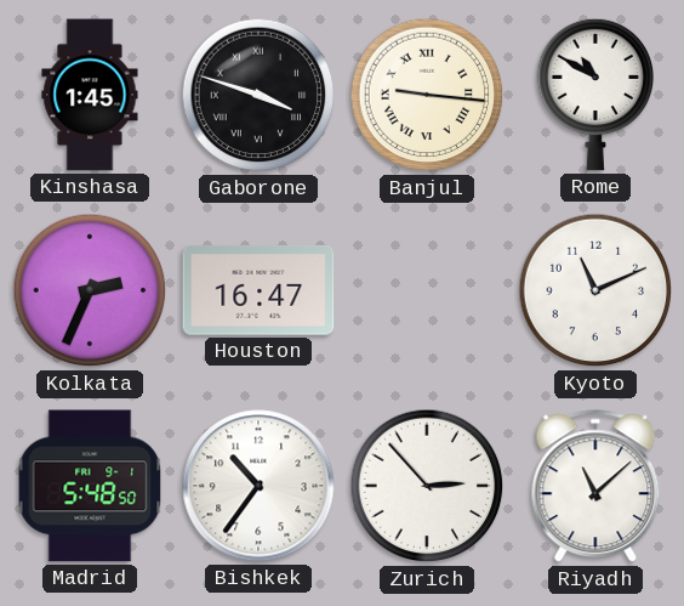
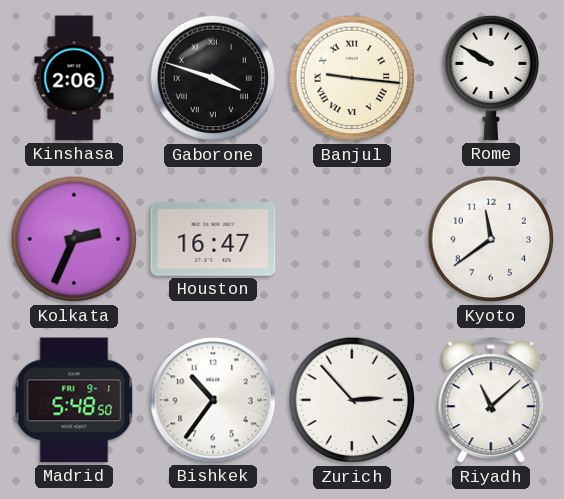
Kinshasa: 1:45 -> 2:06 (74, 78)
Rome: 10:50 -> 9:50 (491, 78)
Kyoto: 11:11 -> 11:39 (491, 239)
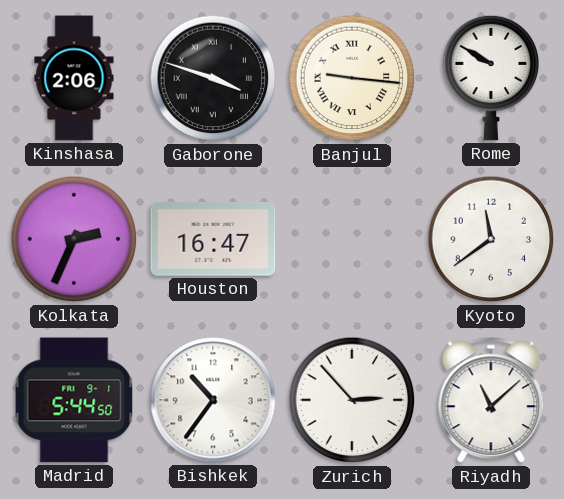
Madrid: 5:48 -> 5:44 (74, 400)
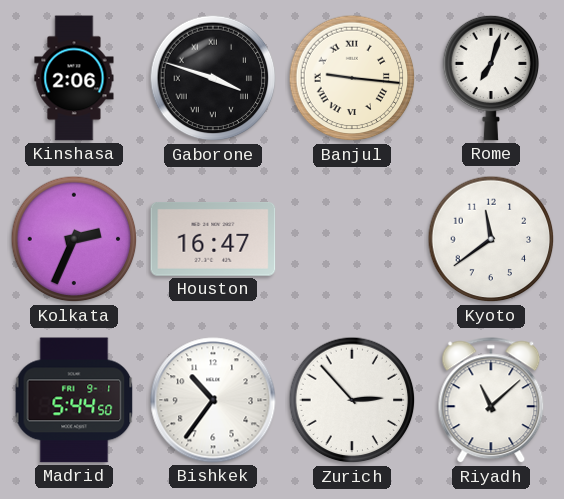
Rome: 9:50 -> 7:03 (491, 78)
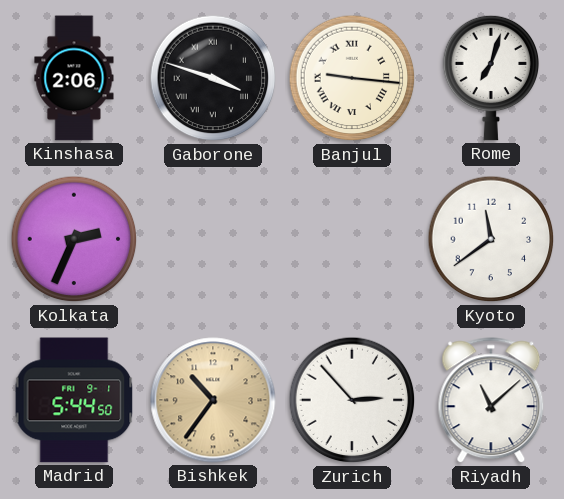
Houston: 16:47 -> none (213, 240)
Bishkek dial: white -> champagne (213, 400)
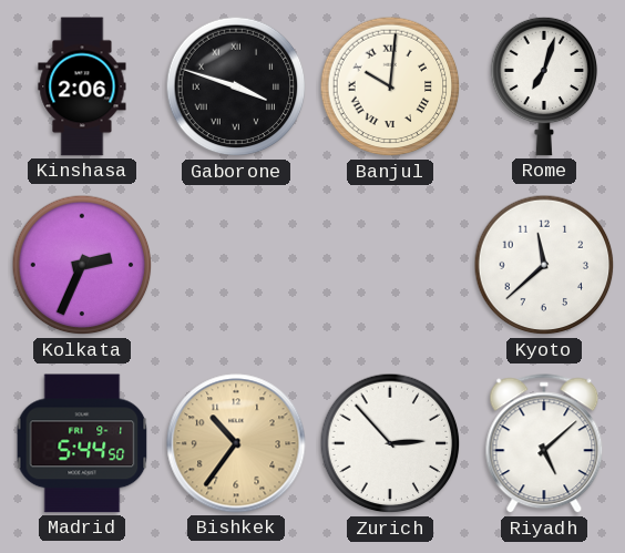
Banjul: 9:16 -> 10:01 (390, 86)
Kyoto: 11:39 -> 11:38 (544, 265)
Riyadh: 11:08 -> 5:08 (544, 444)
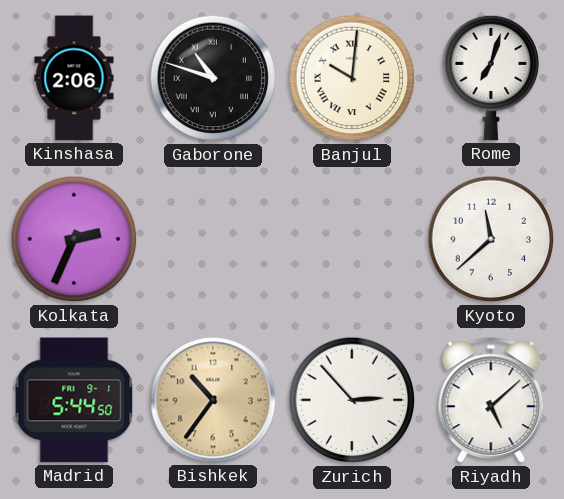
Gaborone: 3:48 -> 10:48 (213, 78)
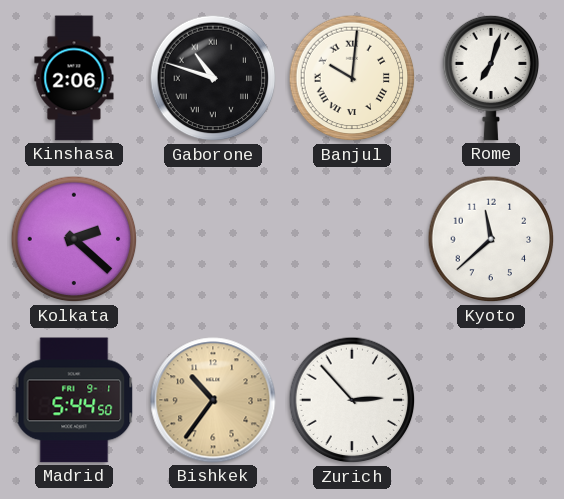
Kolkata: 2:34 -> 2:22 (74, 239)
Riyadh: 5:08 -> none (491, 401)
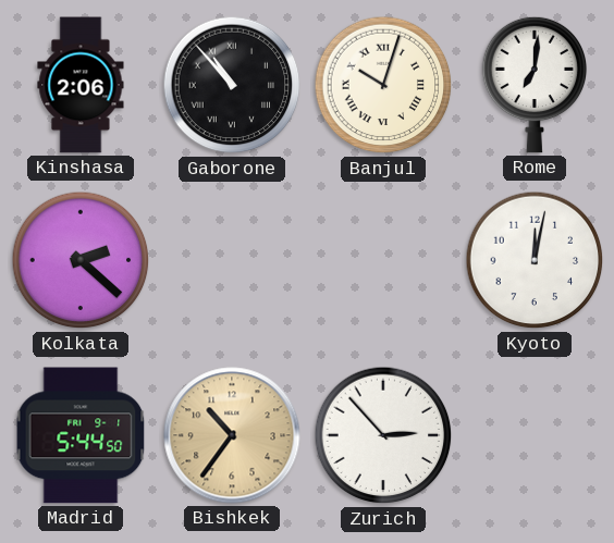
Gaborone: 10:48 -> 10:53 (232, 85)
Banjul: 10:01 -> 10:03 (383, 85)
Rome: 7:03 -> 7:01 (535, 85)
Kyoto: 11:38 -> 12:02 (535, 260)
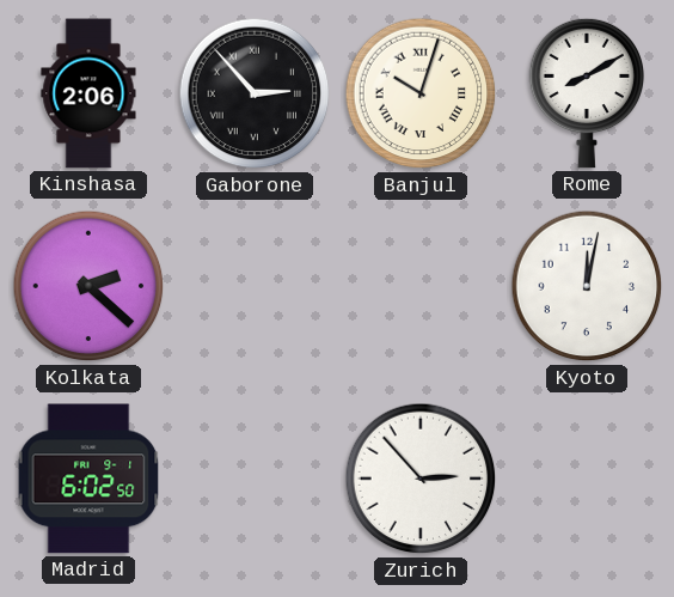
Gaborone: 10:53 -> 2:53 (255, 93)
Rome: 7:01 -> 8:10 (587, 93)
Madrid: 5:44 -> 6:02 (88, 479)
Bishkek: 10:36 -> none (232, 435)
